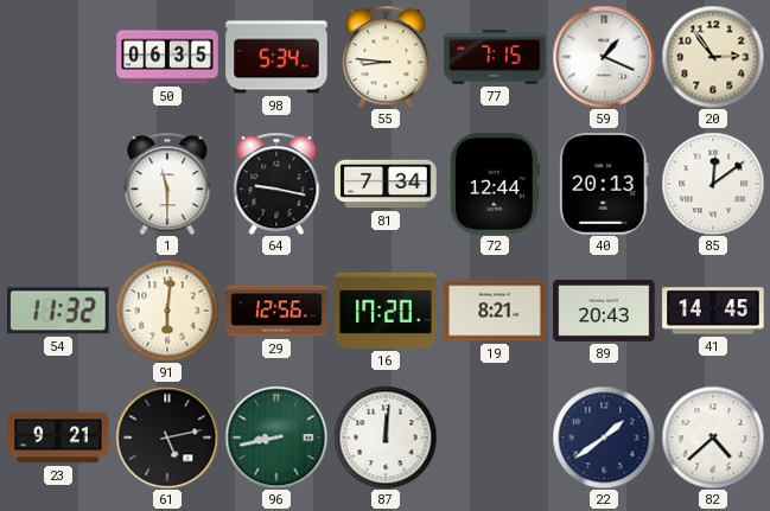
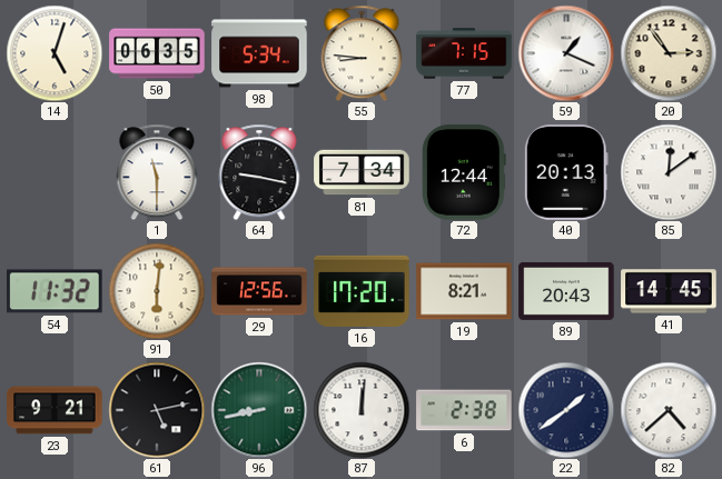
14: none -> 5:03 (55, 53)
6: none -> 2:38 (464, 410)
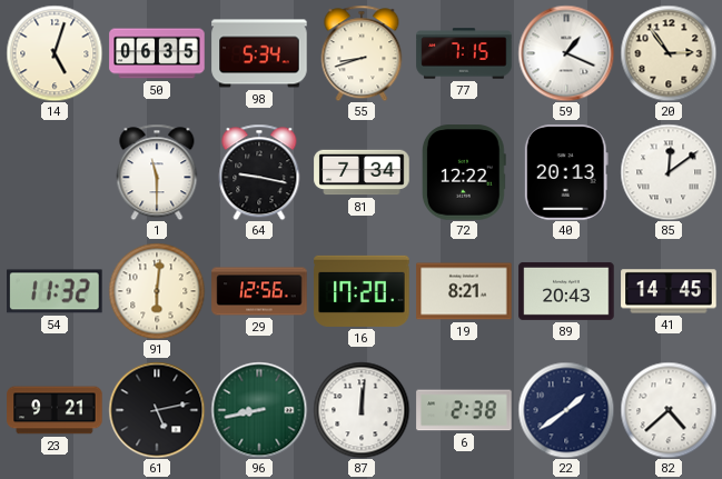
55: 8:46 -> 8:42 (362, 53)
72: 12:44 -> 12:22 (464, 172)
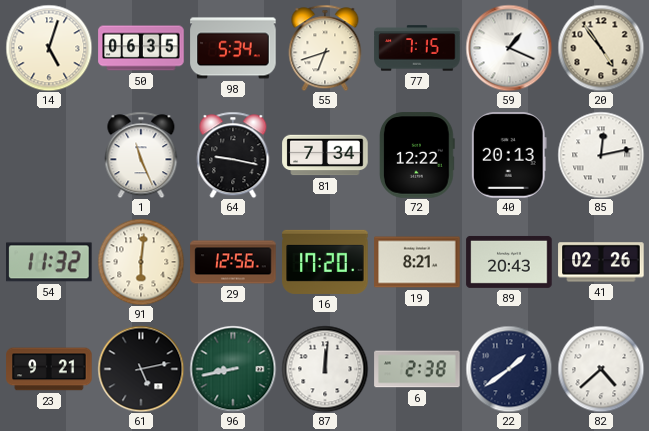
55: 8:42 -> 6:42 (325, 48)
20: 2:54 -> 4:54 (601, 48)
1: 11:30 -> 11:26 (141, 155)
85: 12:09 -> 12:13 (601, 155)
41: 14:45 -> 02:26 (601, 262)
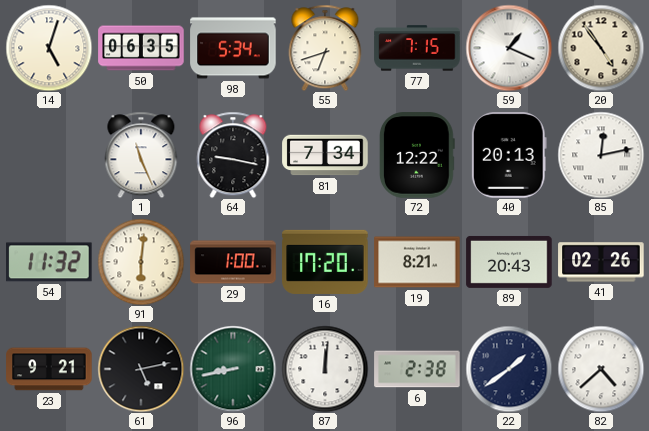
29: 12:56 -> 1:00 (233, 262)
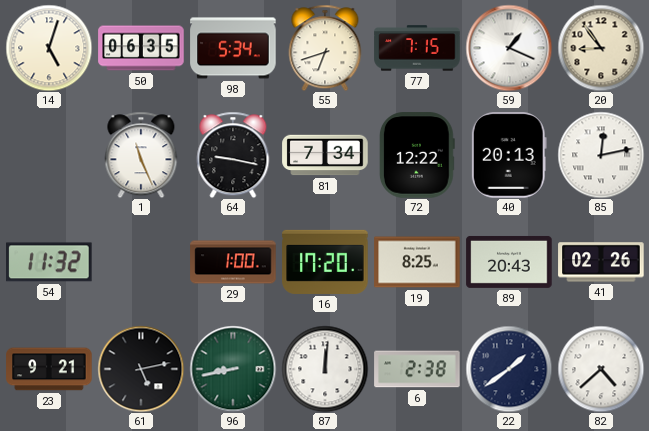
20: 4:54 -> 8:54 (601, 48)
91: 6:01 -> none (141, 262)
19: 8:21 -> 8:25 (417, 262)
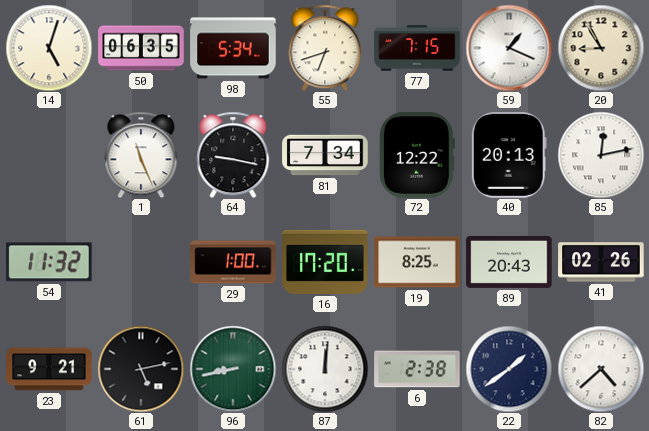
20: 8:54 -> 8:55 (601, 48)
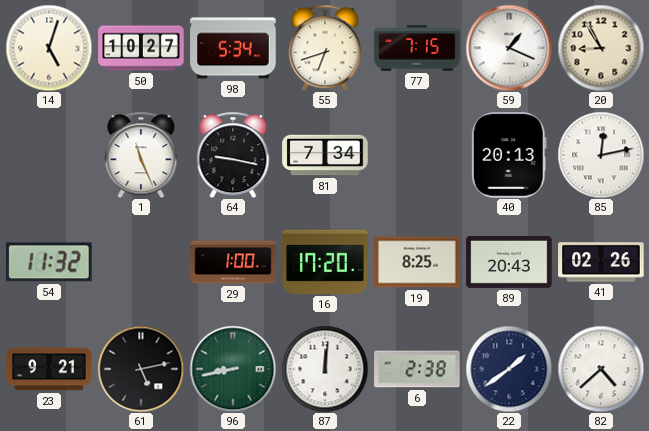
50: 06:35 -> 10:27 (141, 48)
72: 12:22 -> none (417, 155)
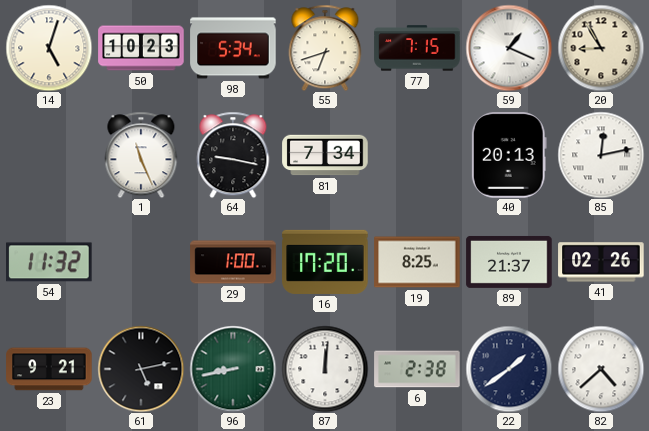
50: 10:27 -> 10:23 (141, 48)
89: 20:43 -> 21:37 (509, 262)
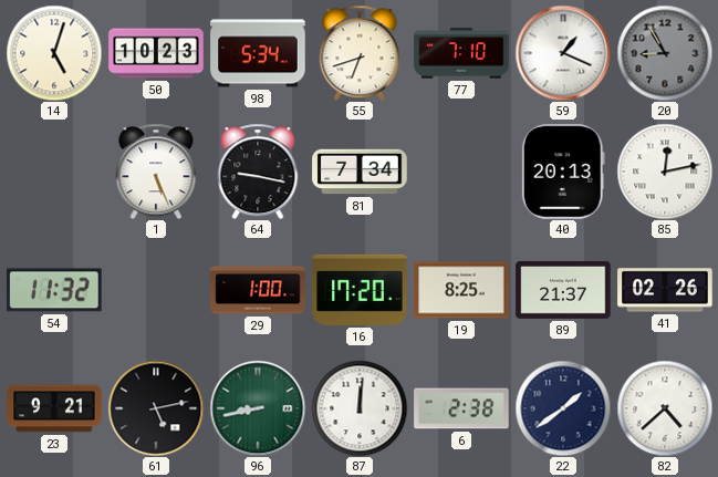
77: 7:15 -> 7:10 (461, 53)
20 dial: cream -> grey (665, 53)
1: 11:26 -> 5:26 (156, 172)
